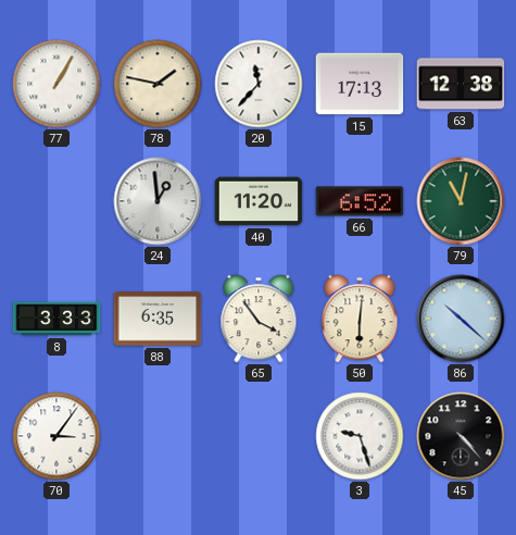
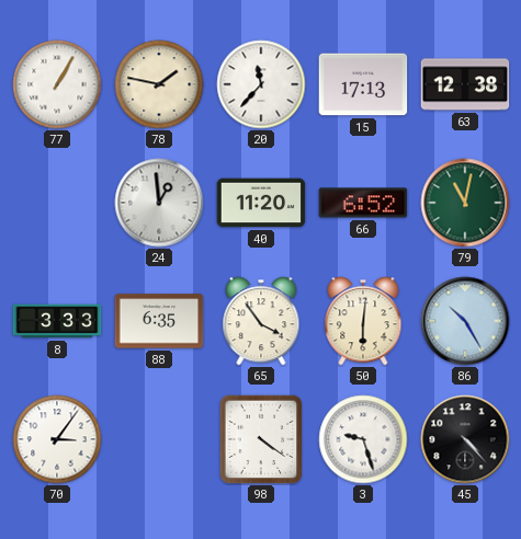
86: 10:22 -> 10:25 (465, 321)
98: none -> 4:21 (261, 439)
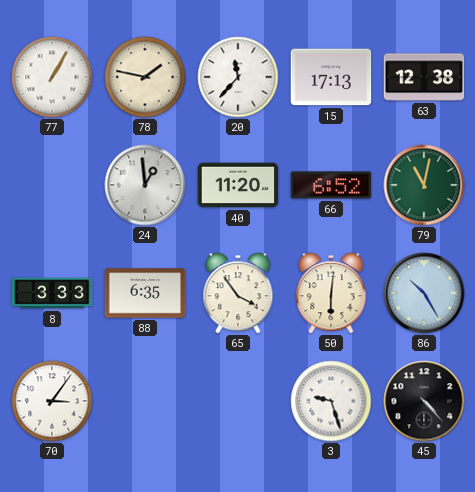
98: 4:21 -> none (261, 439)
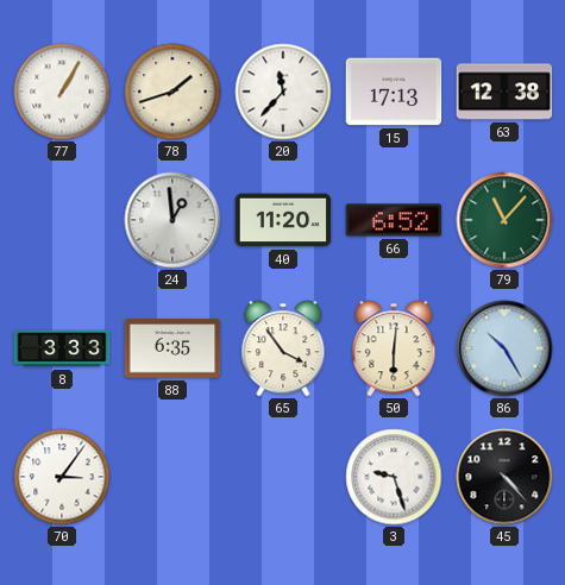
78: 1:47 -> 1:42 (172, 92)
79: 11:02 -> 11:07 (504, 220)
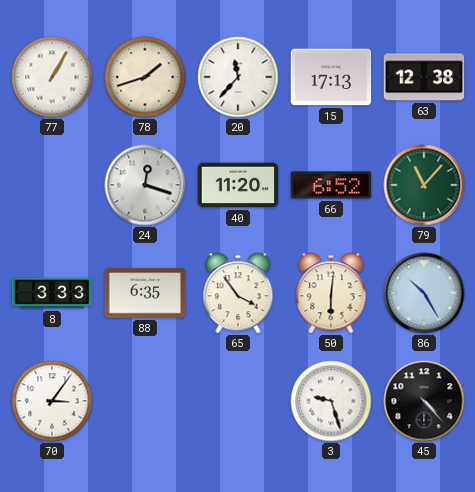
24: 12:59 -> 12:18 (145, 185)
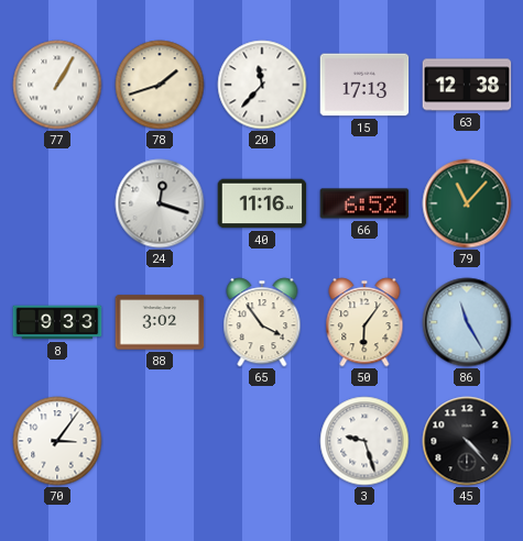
40: 11:20 -> 11:16 (262, 203)
8: 3:33 -> 9:33 (57, 322)
88: 6:35 -> 3:02 (160, 322)
50: 6:01 -> 6:06 (364, 322)
86: 10:25 -> 11:25 (467, 322)
